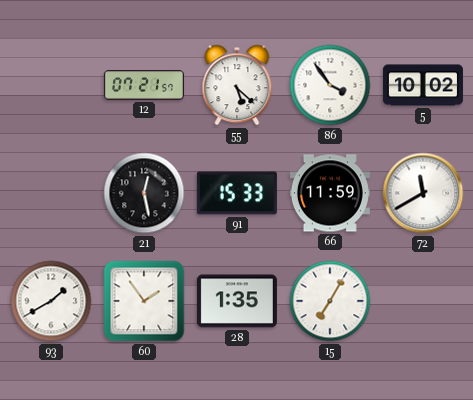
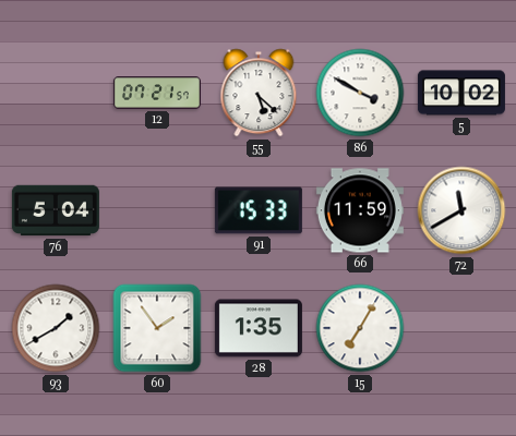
86: 3:54 -> 3:50 (360, 93)
76: none -> 5:04 (56, 210)
21: 12:28 -> none (144, 193)
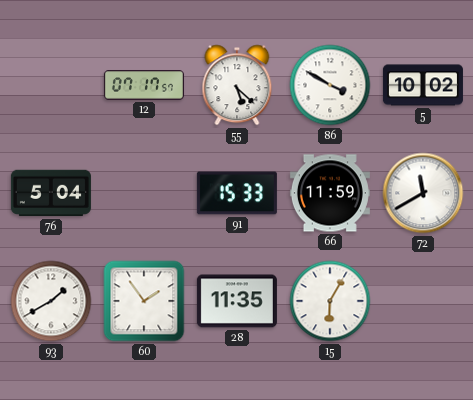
12: 07:21 -> 07:17 (144, 85)
28: 1:35 -> 11:35 (237, 301)
15: 7:05 -> 6:05 (330, 301)
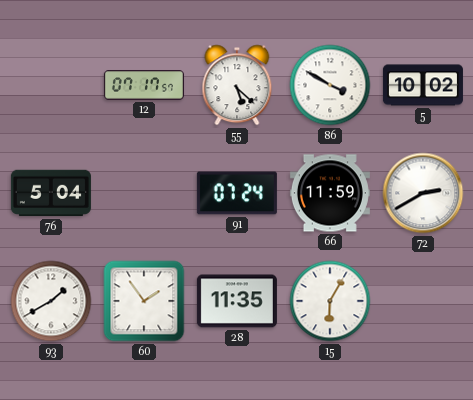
91: 15:33 -> 07:24 (237, 193)
72: 11:40 -> 2:40 (423, 193)
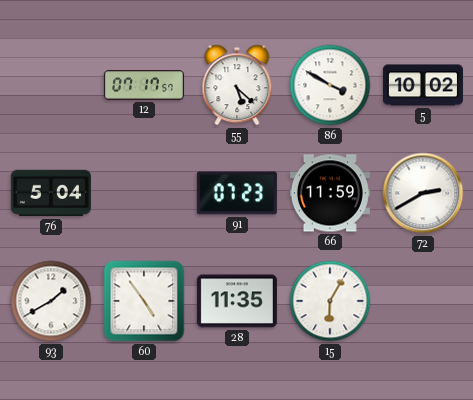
91: 07:24 -> 07:23 (237, 193)
60: 1:54 -> 4:54 (144, 301)
